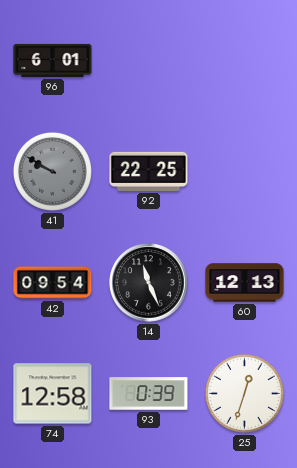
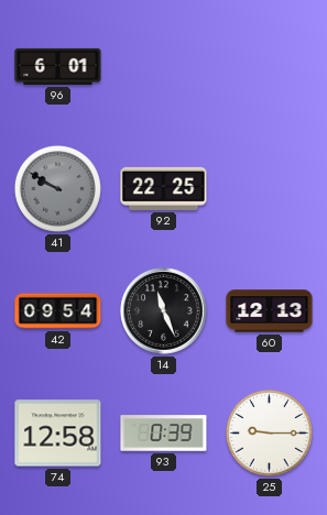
25: 12:33 -> 9:15 (269, 432)
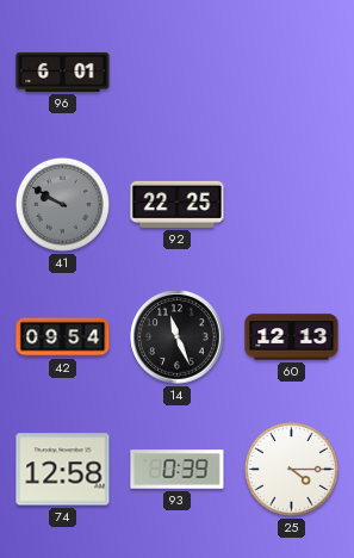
25: 9:15 -> 4:15 (291, 469)
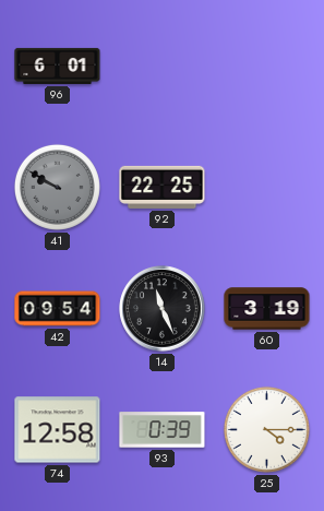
60: 12:13 -> 3:19 (267, 309)
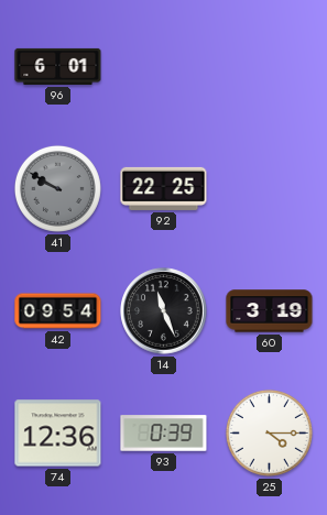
74: 12:58 -> 12:36 (58, 434)
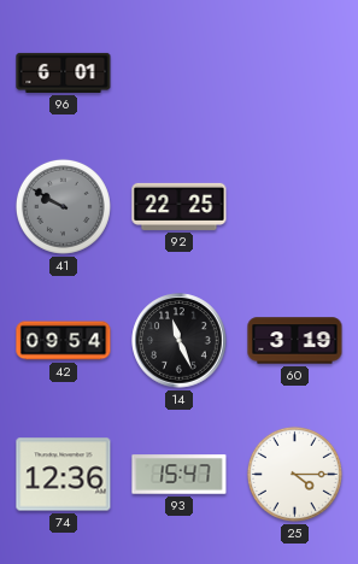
93: 0:39 -> 15:47 (180, 475)
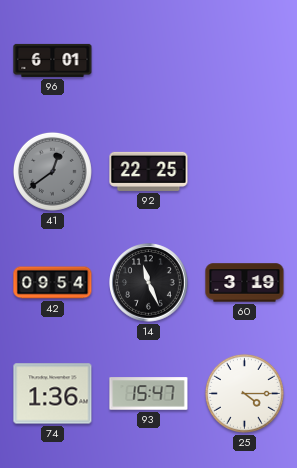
41: 9:50 -> 12:39 (52, 171)
74: 12:36 -> 1:36 (53, 394)
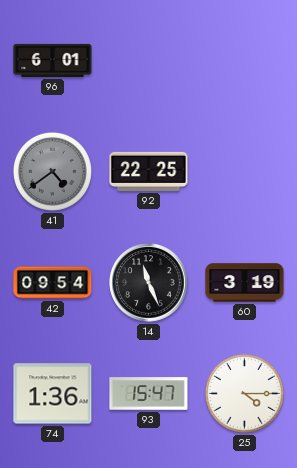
41: 12:39 -> 4:39 (52, 171)
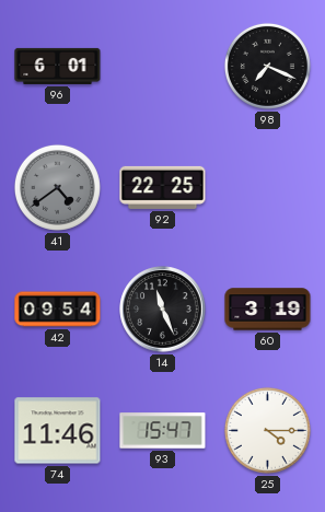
98: none -> 7:19 (267, 66)
74: 1:36 -> 11:46 (58, 431)
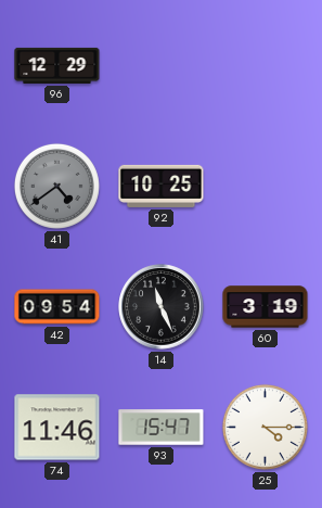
96: 6:01 -> 12:29 (57, 65)
98: 7:19 -> none (267, 66)
92: 22:25 -> 10:25 (162, 186)
